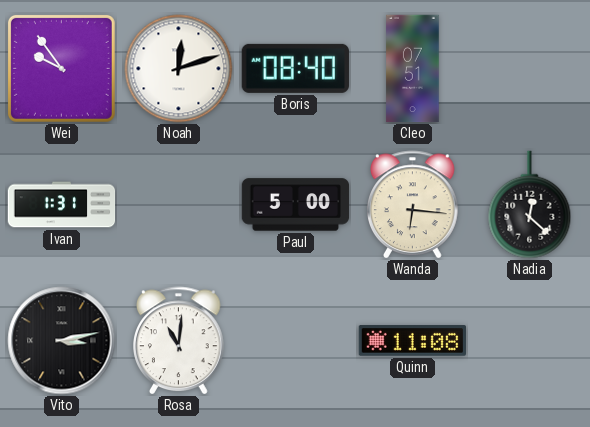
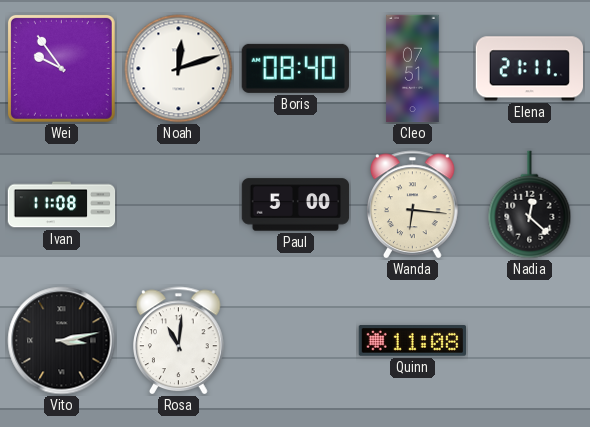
Elena: none -> 21:11 (529, 69)
Ivan: 1:31 -> 11:08 (62, 205)
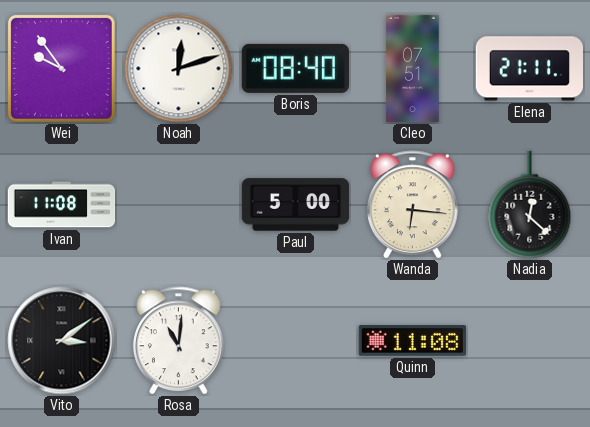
Vito: 3:13 -> 3:09 (62, 341)
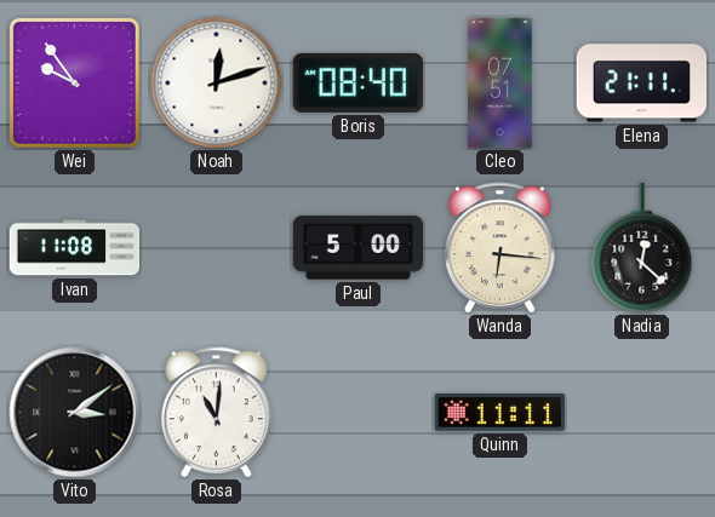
Quinn: 11:08 -> 11:11 (499, 413)
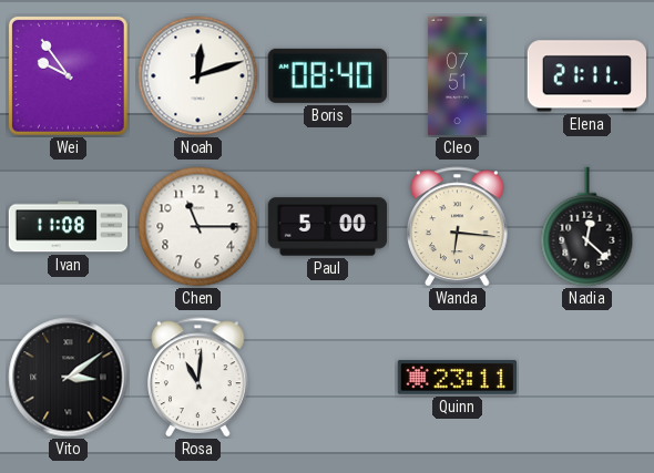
Chen: none -> 11:15 (198, 227)
Quinn: 11:11 -> 23:11 (457, 378)
